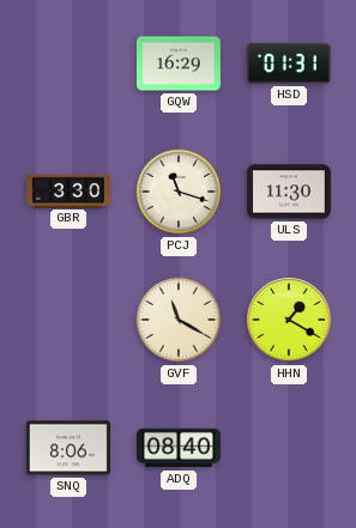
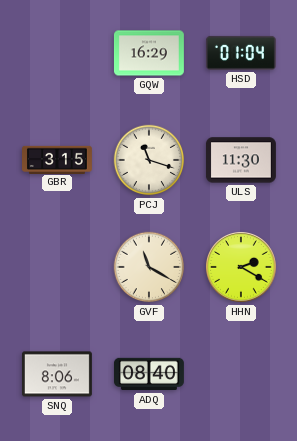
HSD: 01:31 -> 01:04 (241, 53)
GBR: 3:30 -> 3:15 (58, 159)
HHN: 1:20 -> 2:20 (242, 268)
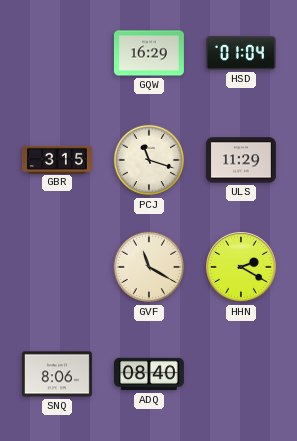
ULS: 11:30 -> 11:29 (241, 160)
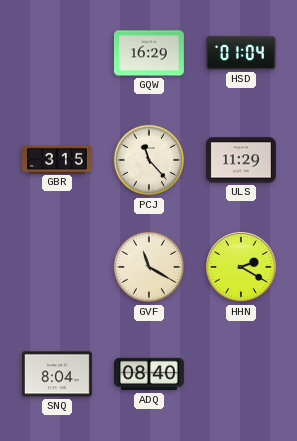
PCJ: 11:18 -> 11:23 (149, 160)
SNQ: 8:06 -> 8:04 (57, 374)
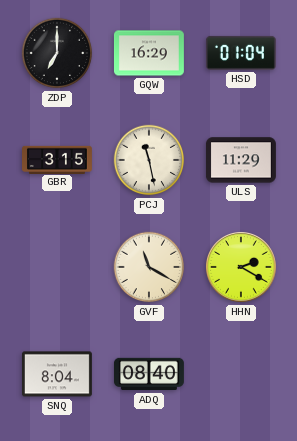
ZDP: none -> 7:00 (57, 53)
PCJ: 11:23 -> 11:28 (149, 160)
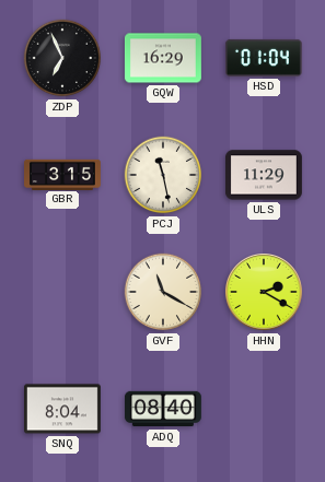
ZDP: 7:00 -> 6:56 (62, 58)
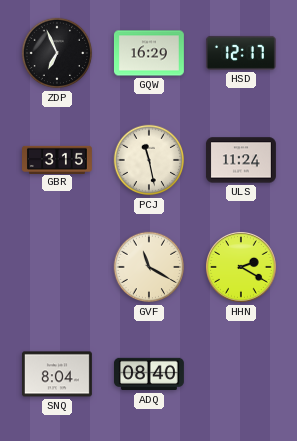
HSD: 01:04 -> 12:17 (241, 53)
ULS: 11:29 -> 11:24 (241, 160)
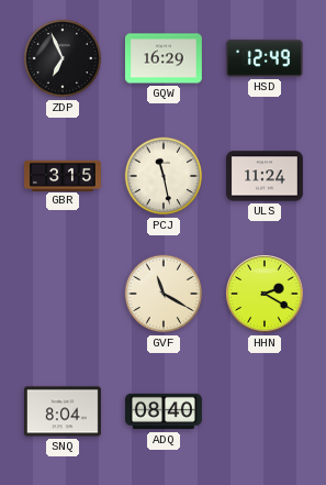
HSD: 12:17 -> 12:49 (265, 58)
